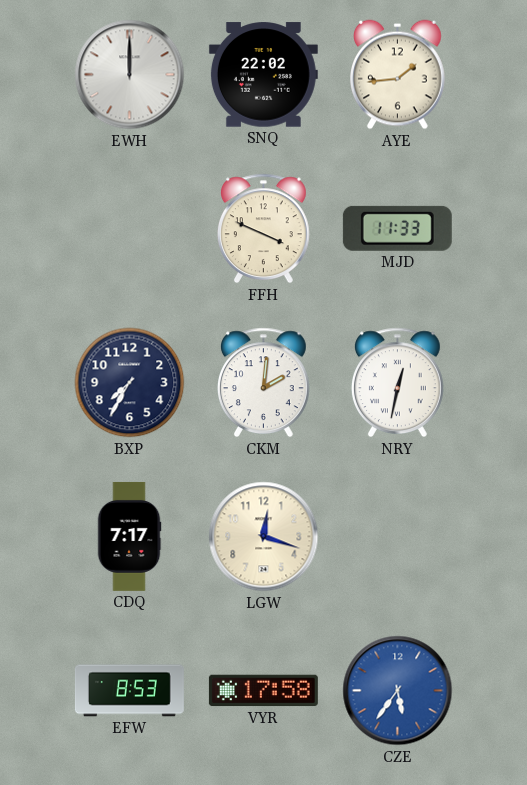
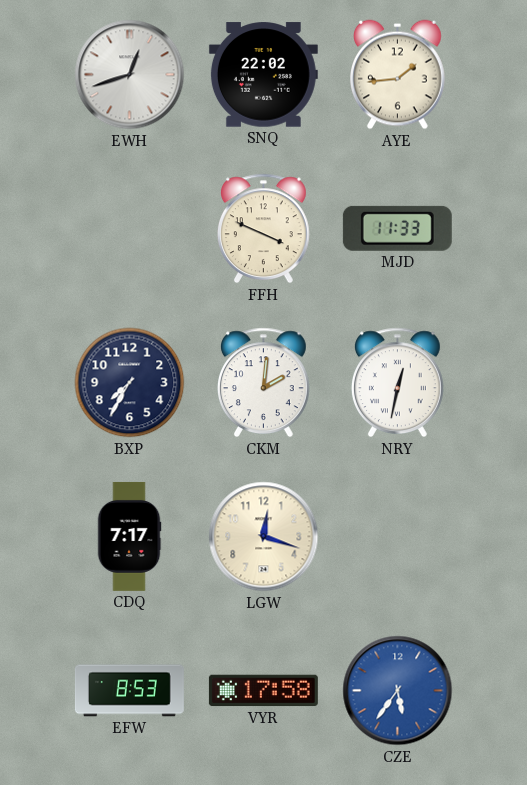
EWH: 12:00 -> 12:42 (130, 75)
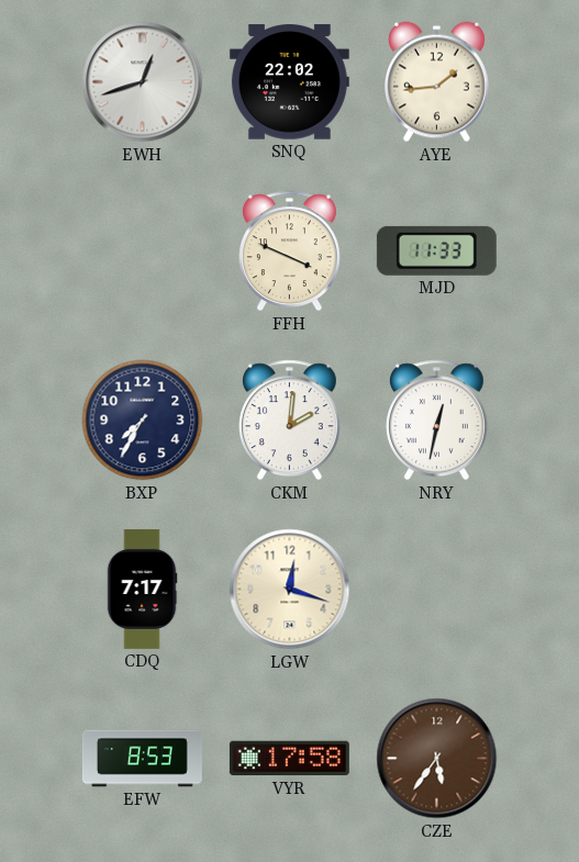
CZE dial: blue -> brown (437, 759)
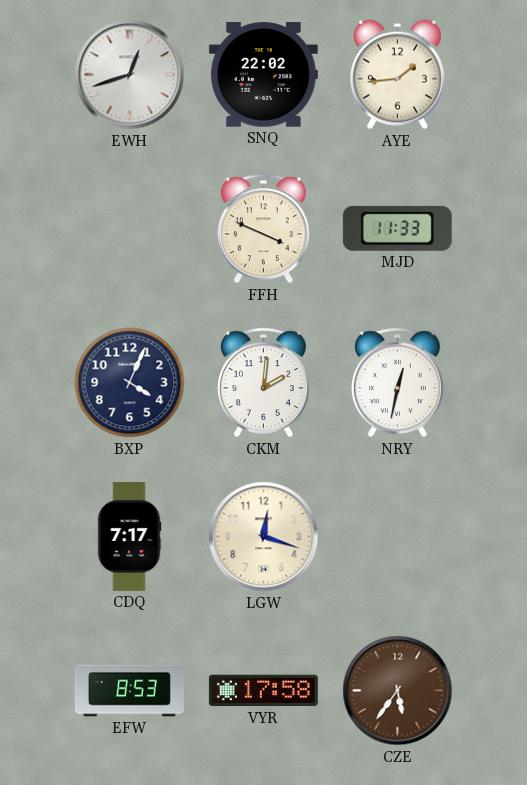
BXP: 7:35 -> 4:04 (130, 383)
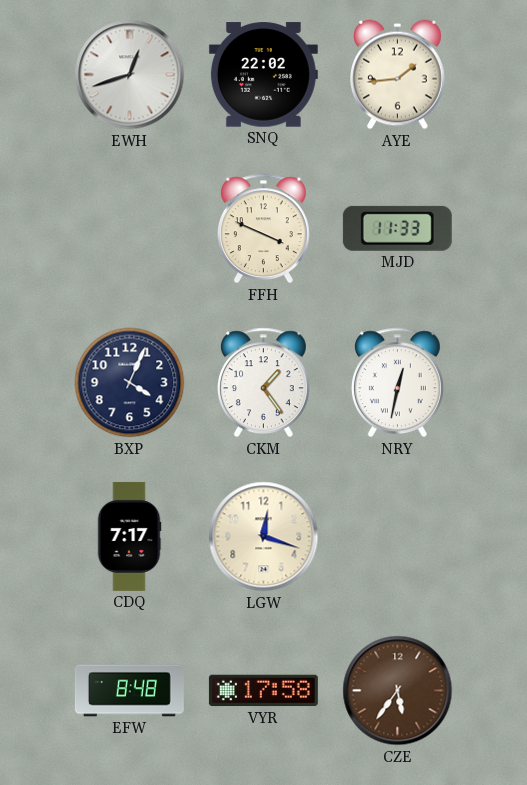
CKM: 2:01 -> 1:24 (263, 383)
EFW: 8:53 -> 8:48 (129, 691)
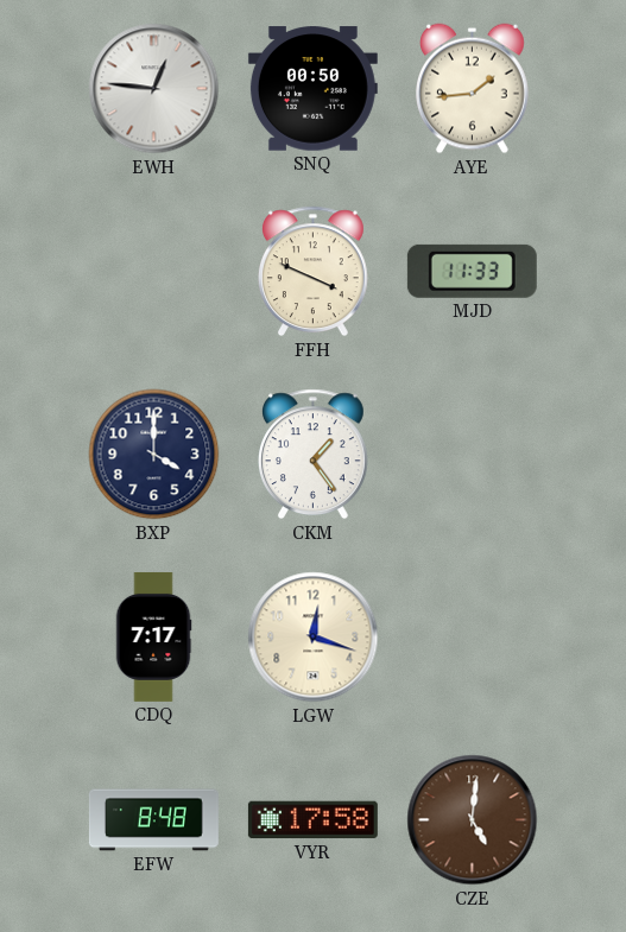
EWH: 12:42 -> 12:46 (154, 89)
SNQ: 22:02 -> 00:50 (312, 89)
BXP: 4:04 -> 4:00 (154, 455)
NRY: 12:32 -> none (397, 383)
CZE: 5:36 -> 5:01 (473, 820)
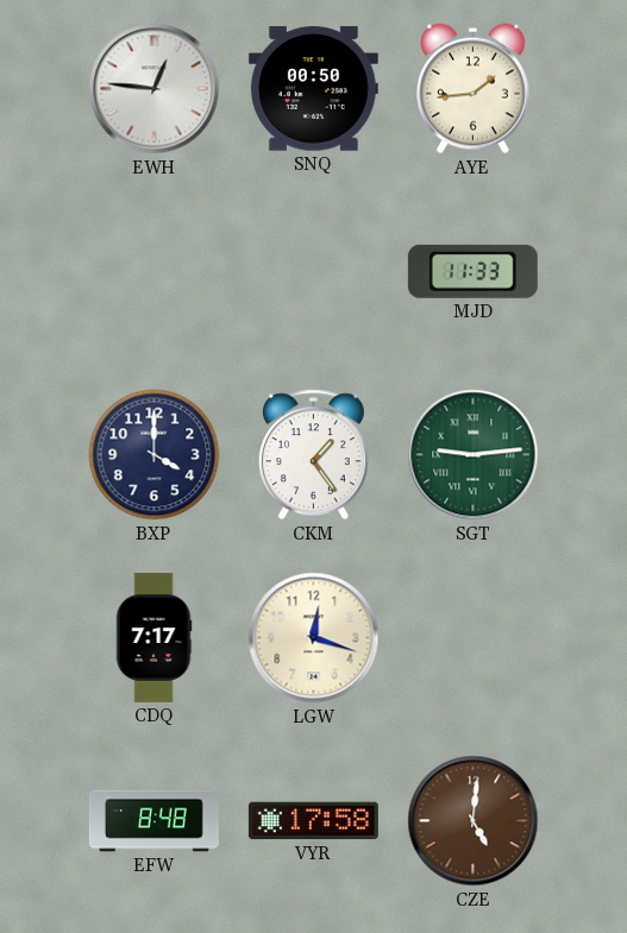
FFH: 3:49 -> none (312, 272)
SGT: none -> 9:14 (474, 455)
